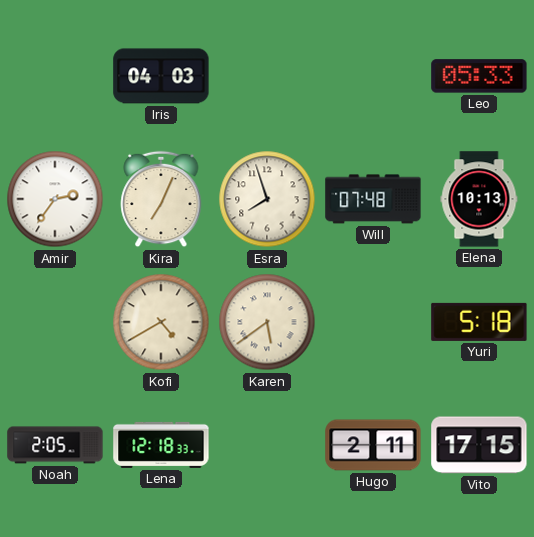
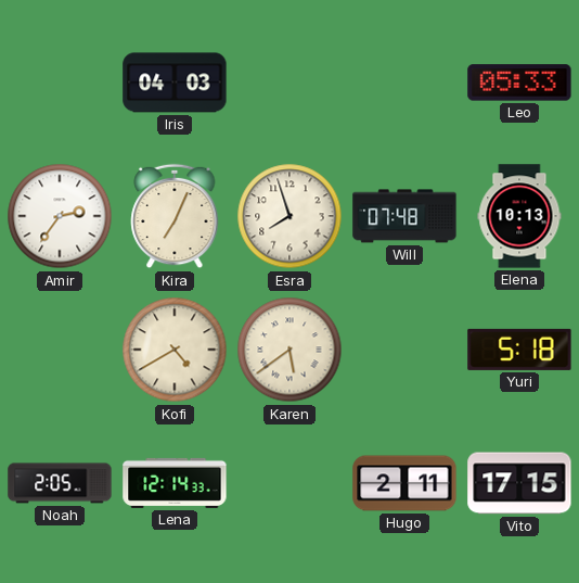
Lena: 12:18 -> 12:14 (175, 483)
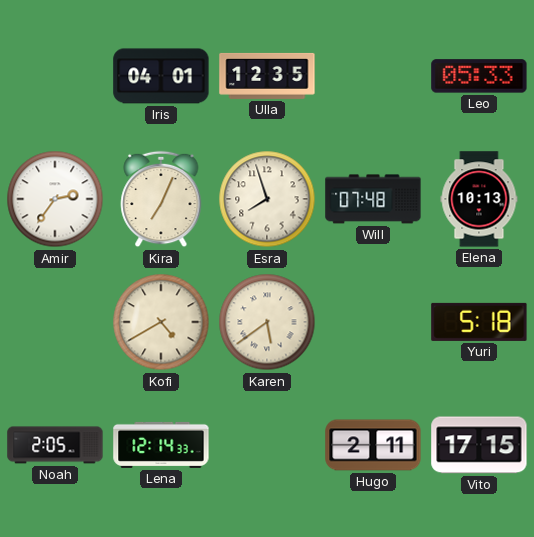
Iris: 04:03 -> 04:01 (161, 76)
Ulla: none -> 12:35 (267, 76)
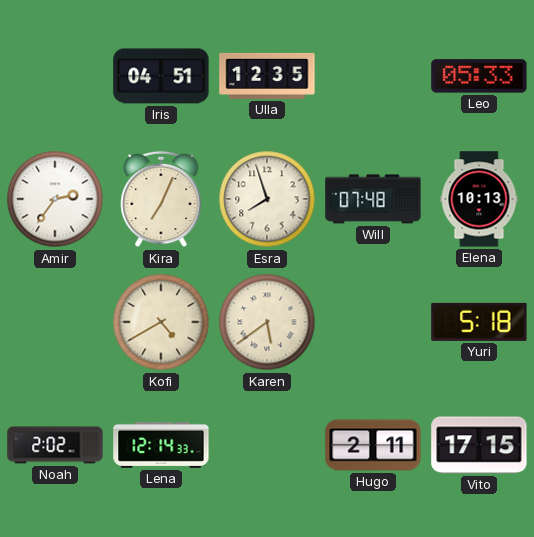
Iris: 04:01 -> 04:51 (161, 76)
Noah: 2:05 -> 2:02 (55, 445)
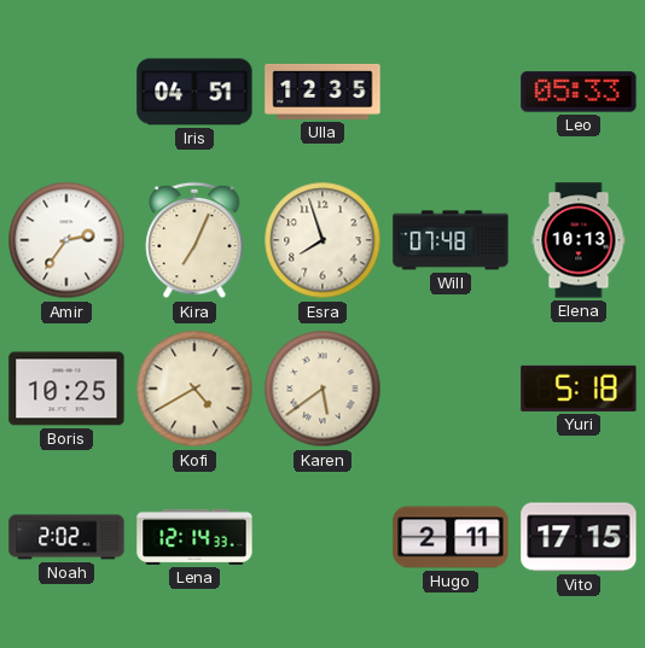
Boris: none -> 10:25 (66, 389)
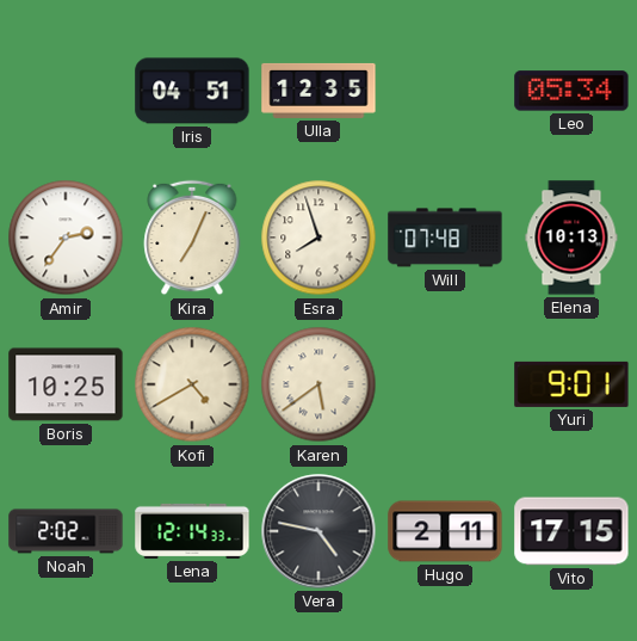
Leo: 05:33 -> 05:34 (571, 91)
Yuri: 5:18 -> 9:01 (571, 384)
Vera: none -> 4:47 (318, 531)
